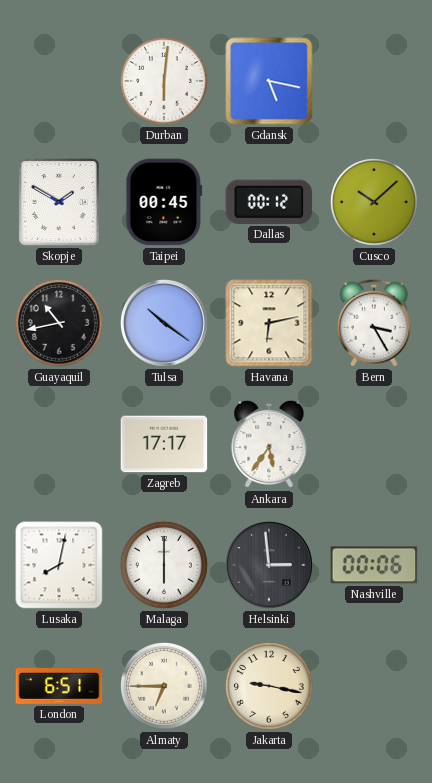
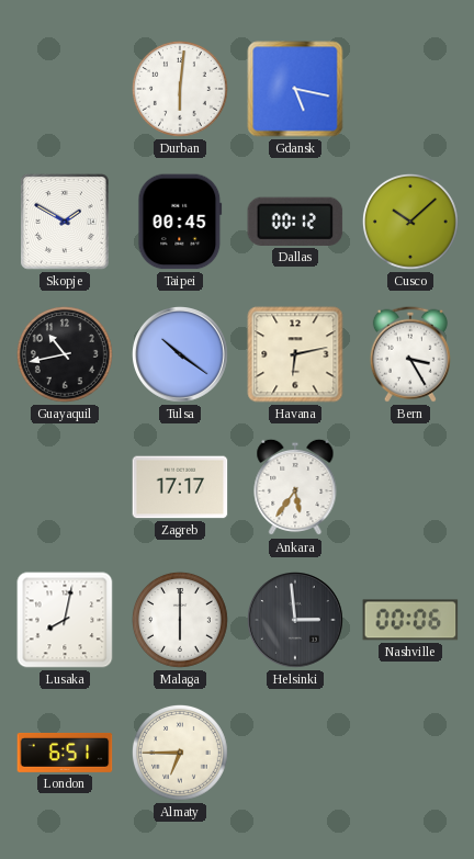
Jakarta: 9:17 -> none (270, 687)
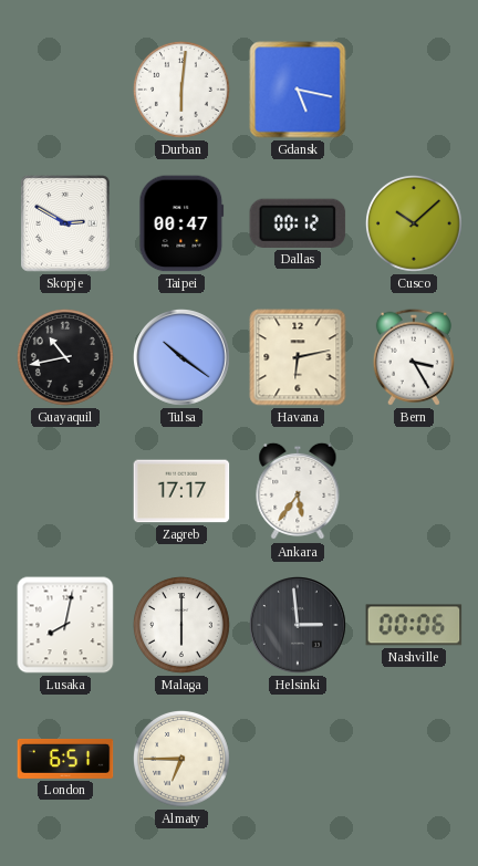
Skopje: 1:50 -> 2:50 (65, 223)
Taipei: 00:45 -> 00:47 (181, 223)
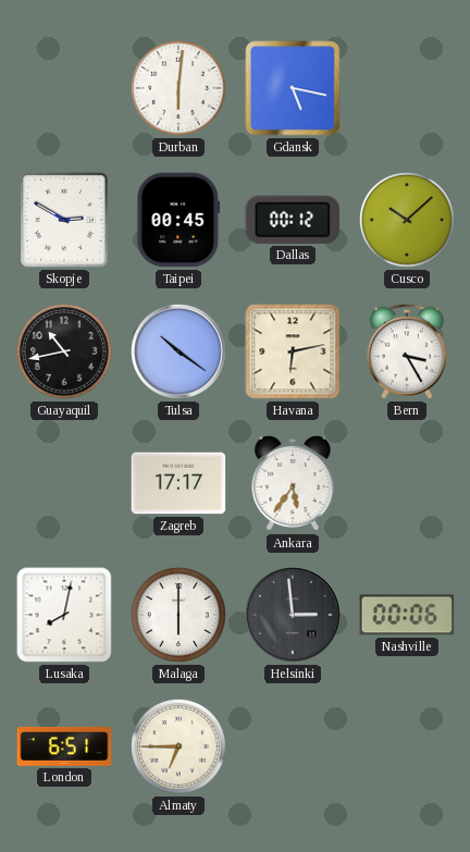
Taipei: 00:47 -> 00:45 (178, 220)
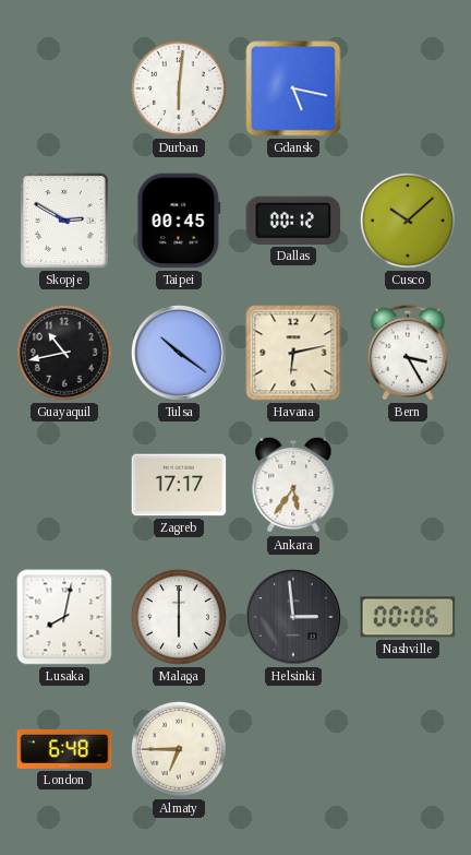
London: 6:51 -> 6:48 (64, 749)
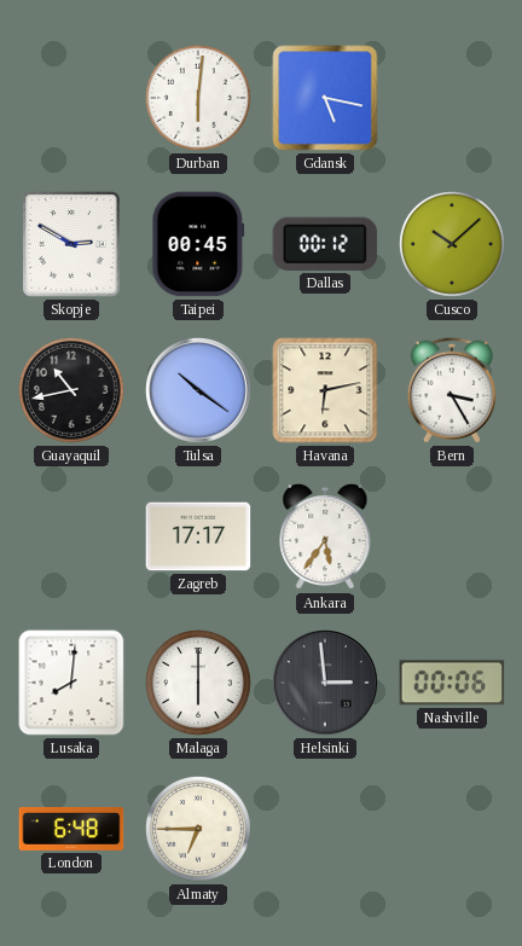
Lusaka: 8:02 -> 8:01 (71, 683)
